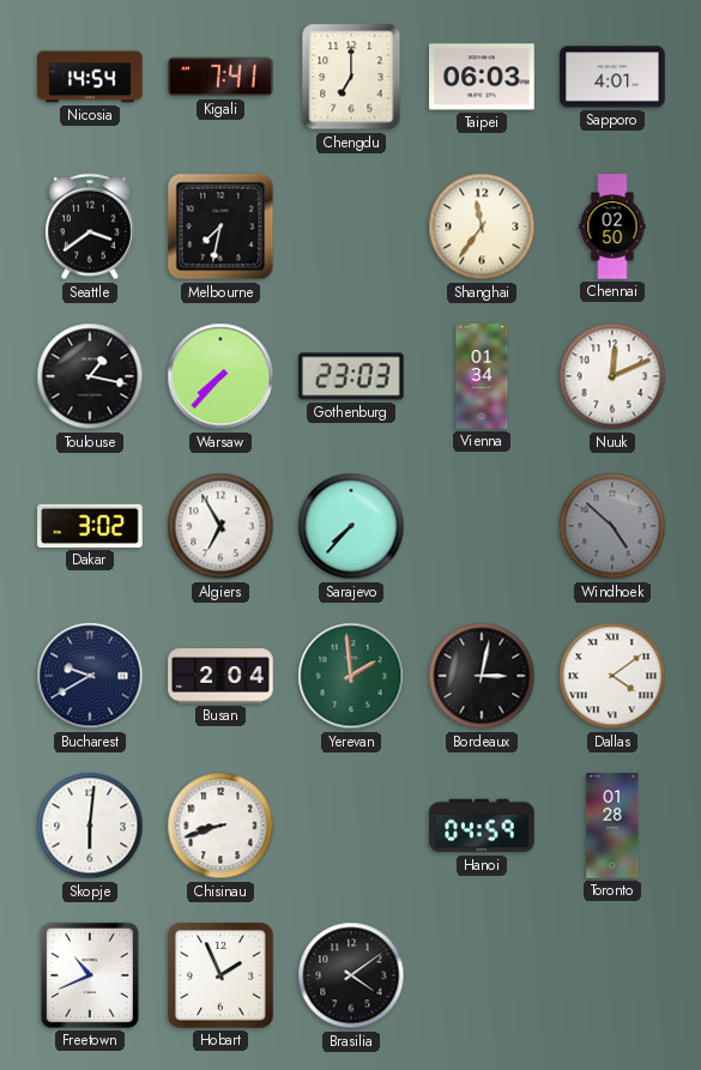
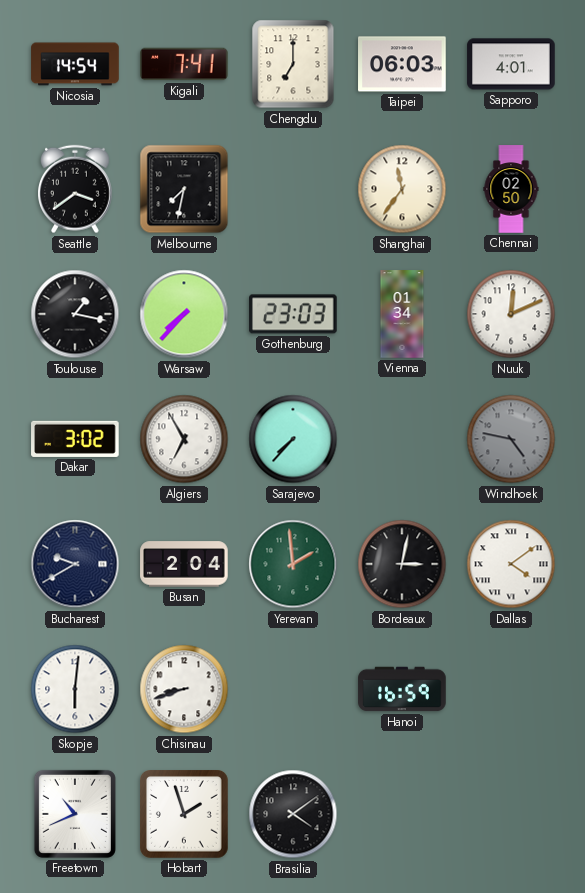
Windhoek: 4:52 -> 4:47 (511, 439)
Hanoi: 04:59 -> 16:59 (402, 689)
Toronto: 01:28 -> none (612, 826)
Hobart: 1:56 -> 1:57 (185, 815)
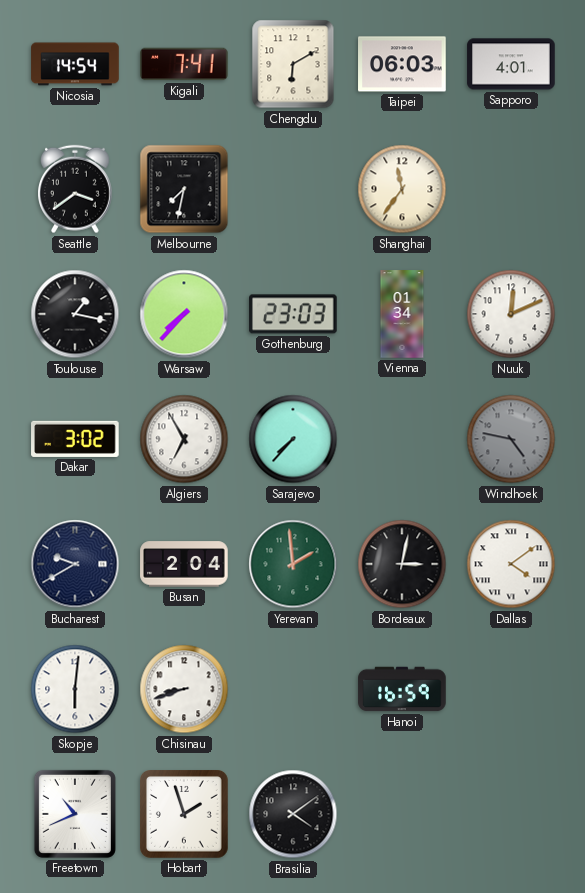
Chengdu: 7:00 -> 6:10 (293, 64)
Chennai: 02:50 -> none (511, 189)
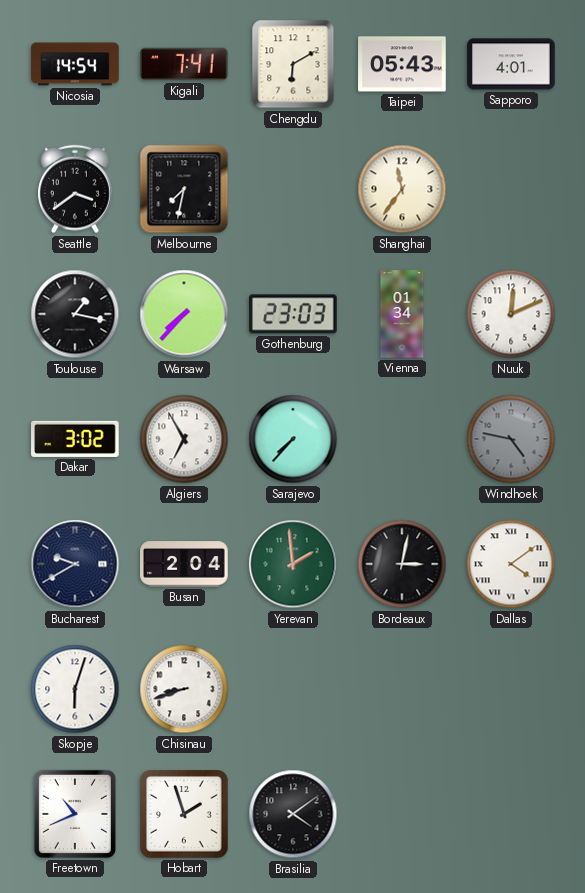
Taipei: 06:03 -> 05:43 (402, 64)
Skopje: 6:01 -> 6:03 (75, 689)
Hanoi: 16:59 -> none (402, 689)
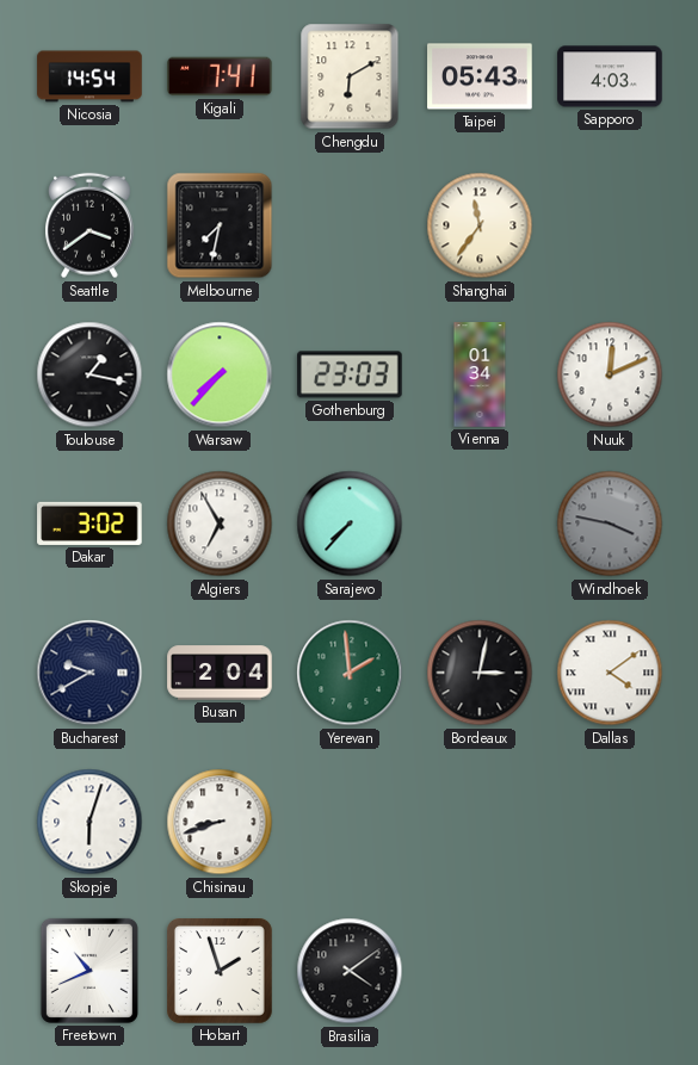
Sapporo: 4:01 -> 4:03 (610, 76)
Windhoek: 4:47 -> 3:47 (610, 524)
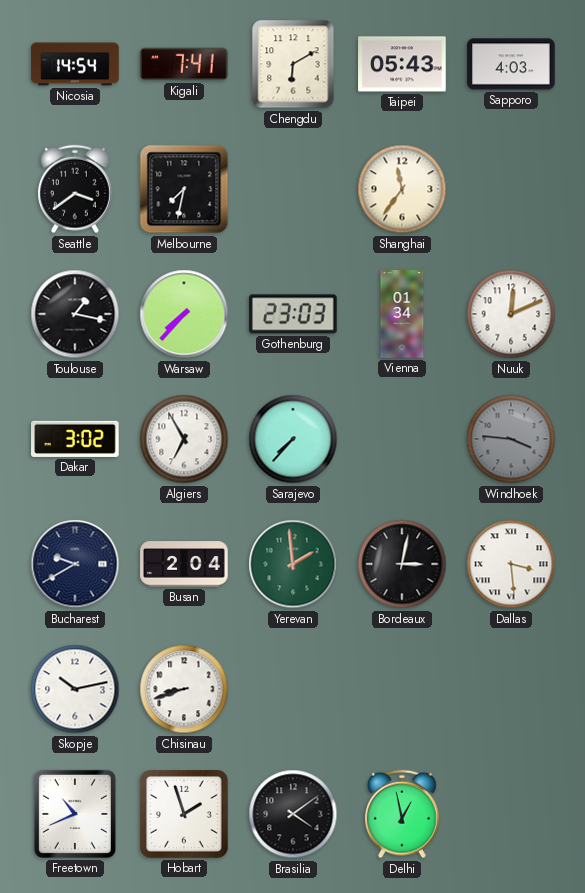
Windhoek: 3:47 -> 3:46 (511, 439)
Dallas: 4:09 -> 3:29 (511, 564)
Skopje: 6:03 -> 10:13 (75, 689)
Delhi: none -> 12:58 (403, 814)
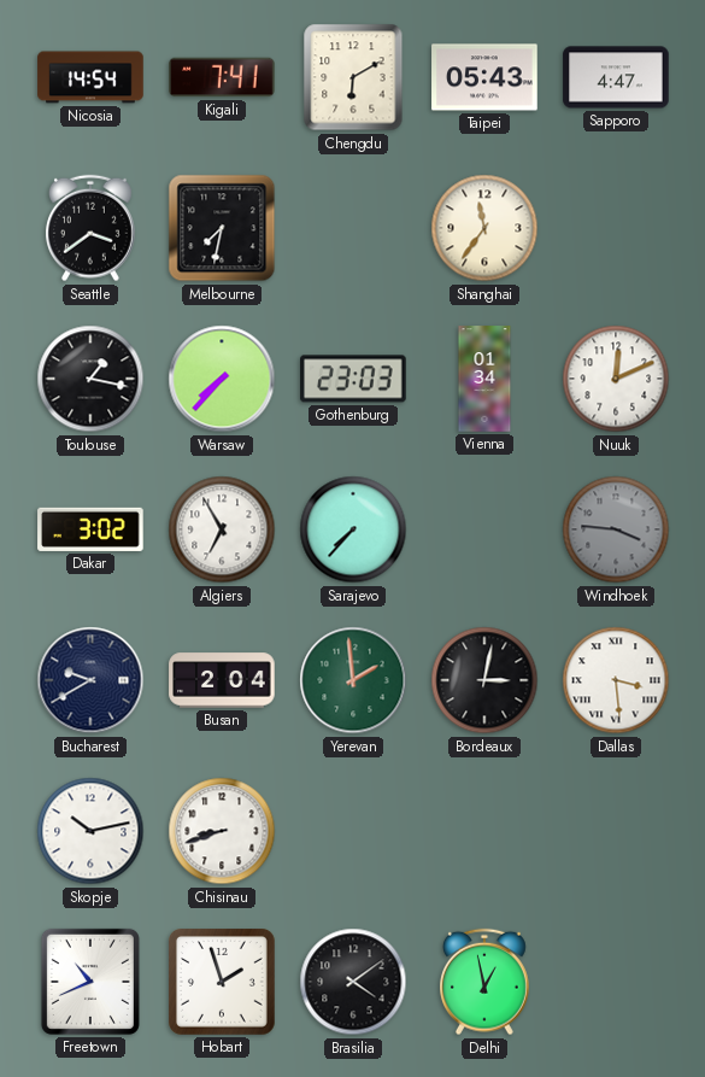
Sapporo: 4:03 -> 4:47 (616, 77)
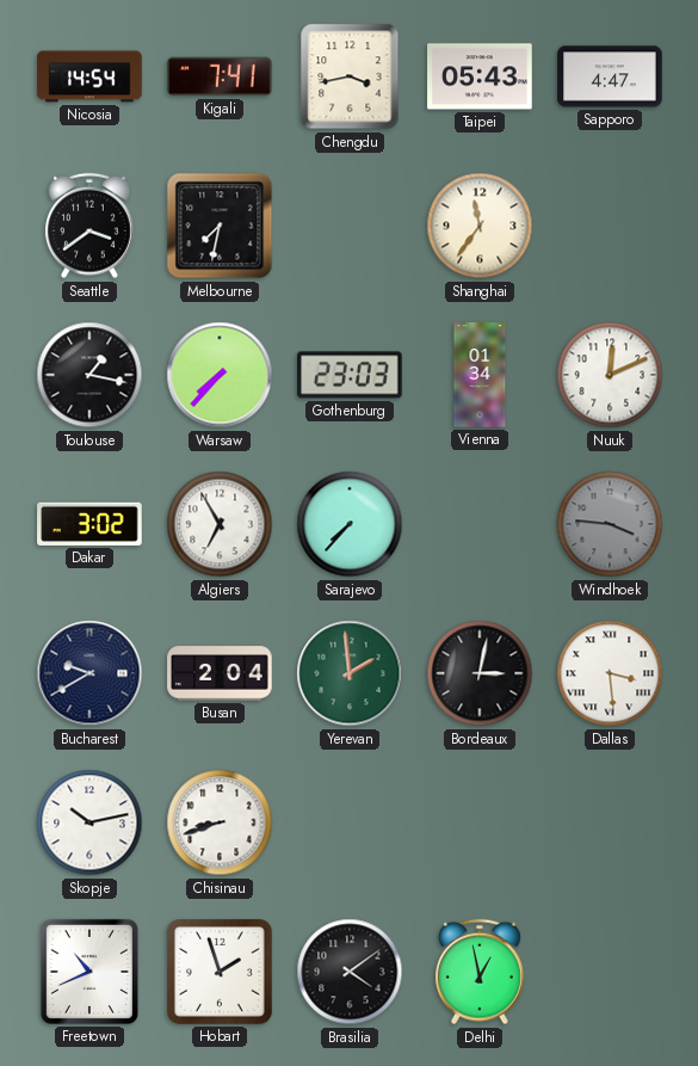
Chengdu: 6:10 -> 3:43 (350, 76)
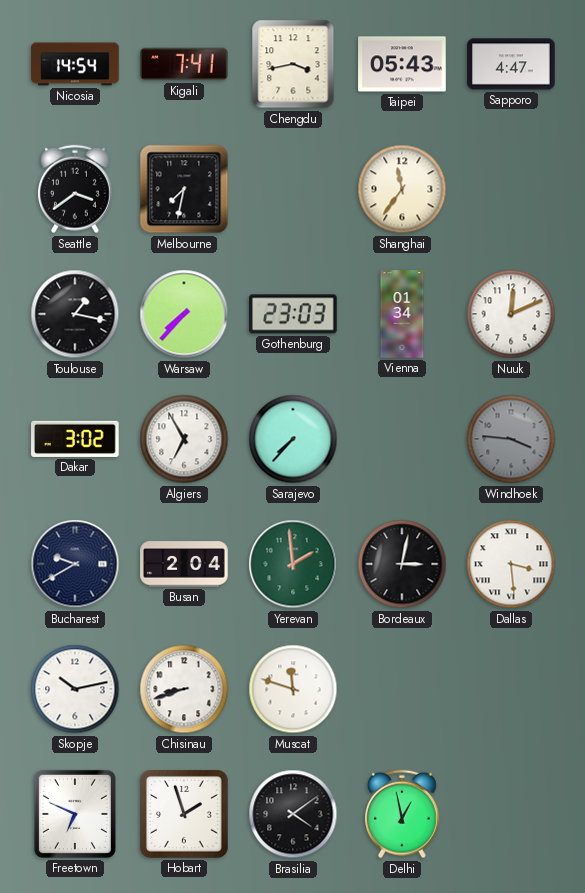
Muscat: none -> 11:48 (293, 689)
Freetown: 10:41 -> 6:49 (75, 814)
